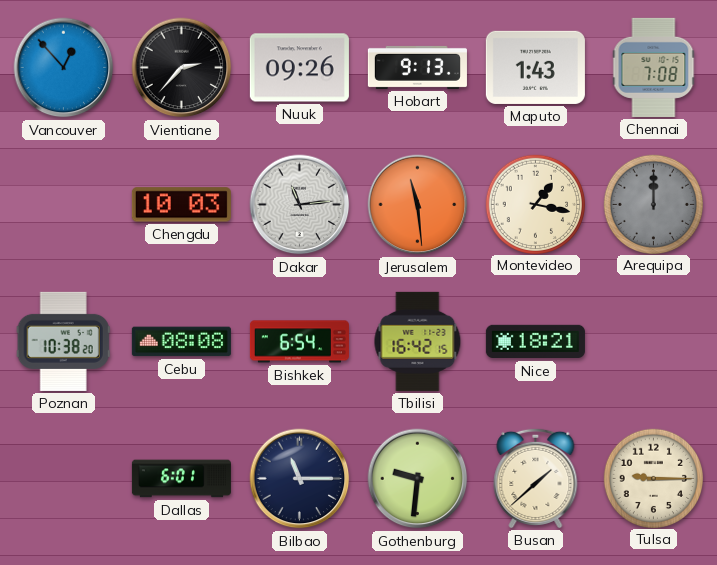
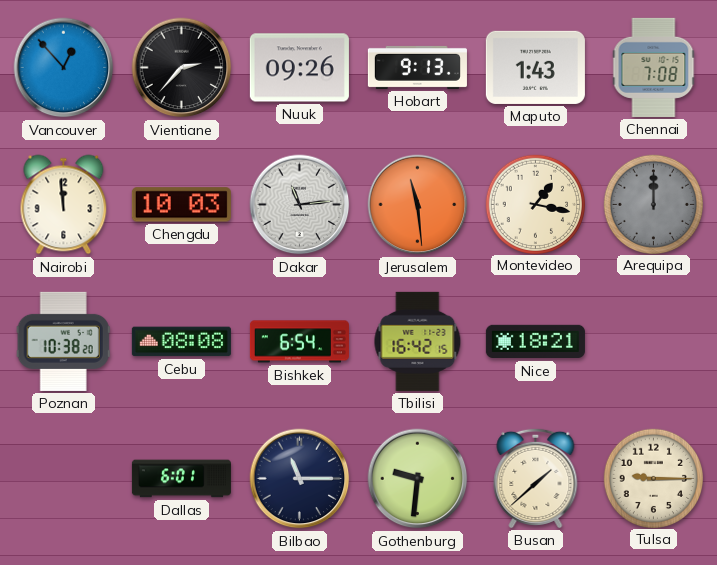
Nairobi: none -> 11:59 (64, 205)
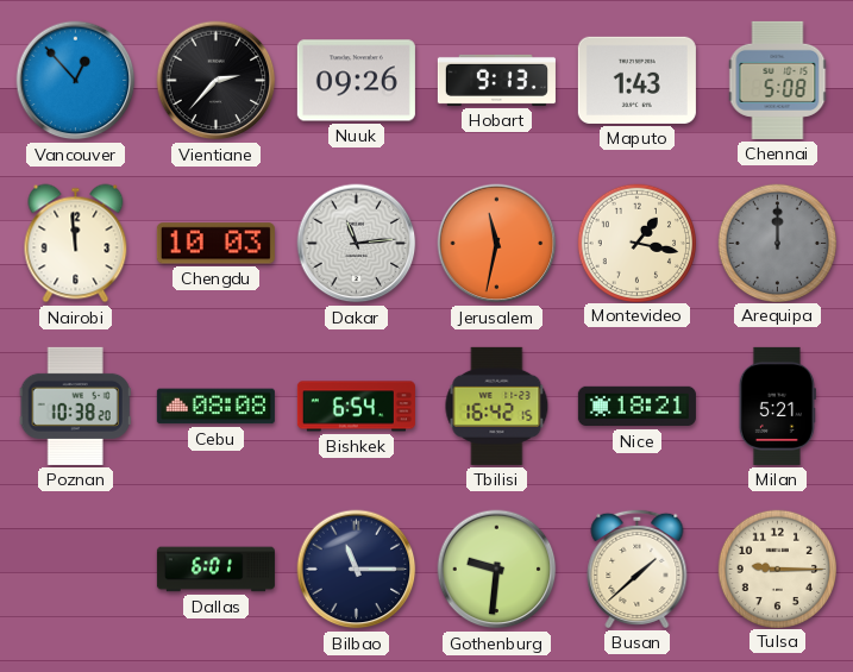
Chennai: 7:08 -> 5:08 (778, 80)
Jerusalem: 11:29 -> 11:32 (497, 244)
Milan: none -> 5:21 (777, 406)
